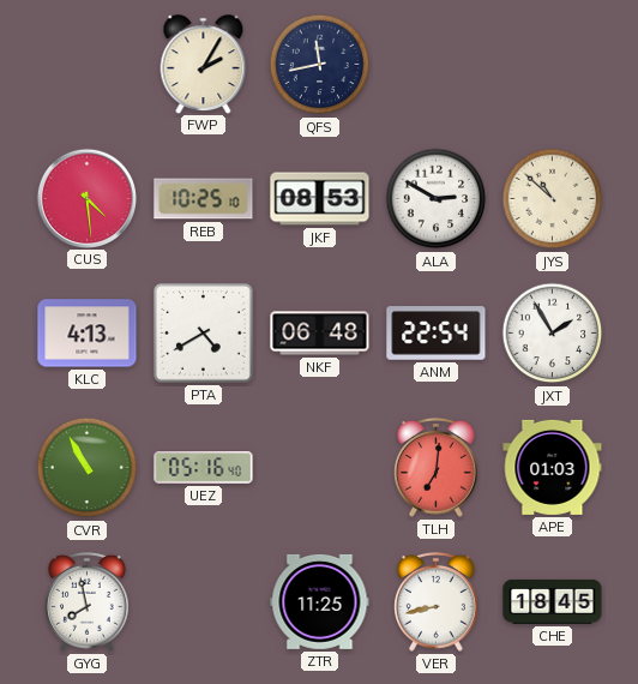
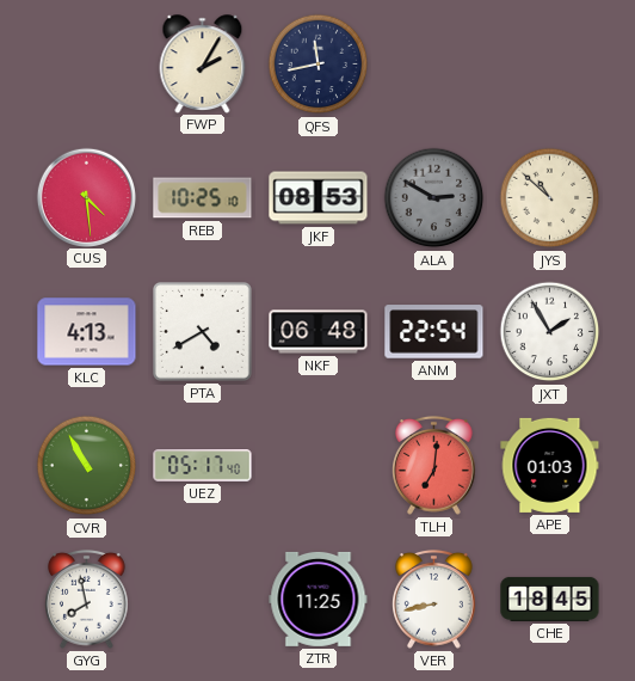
ALA dial: white -> grey (434, 198)
UEZ: 05:16 -> 05:17 (203, 466)
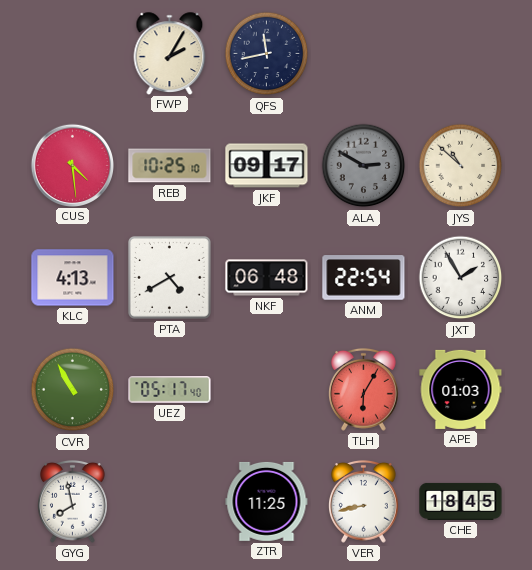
JKF: 08:53 -> 09:17 (267, 166)
TLH: 7:01 -> 6:05 (364, 389)
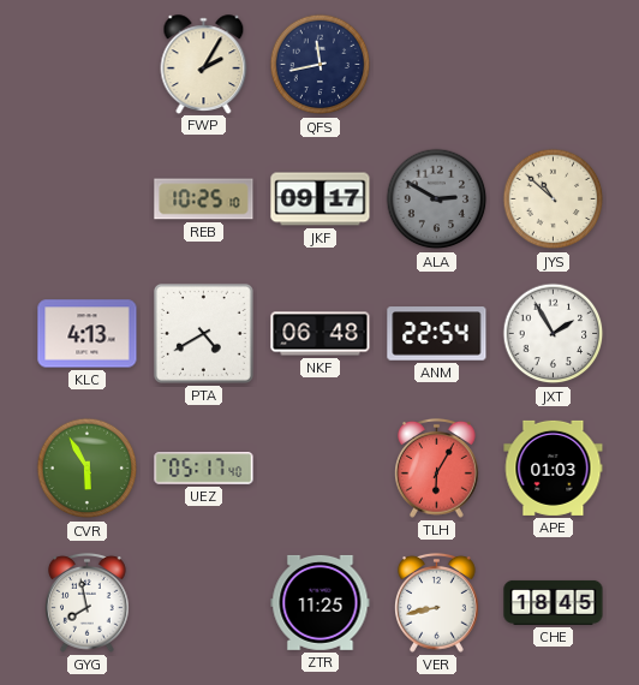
CUS: 4:29 -> none (72, 165)
CVR: 10:55 -> 5:55 (88, 469)
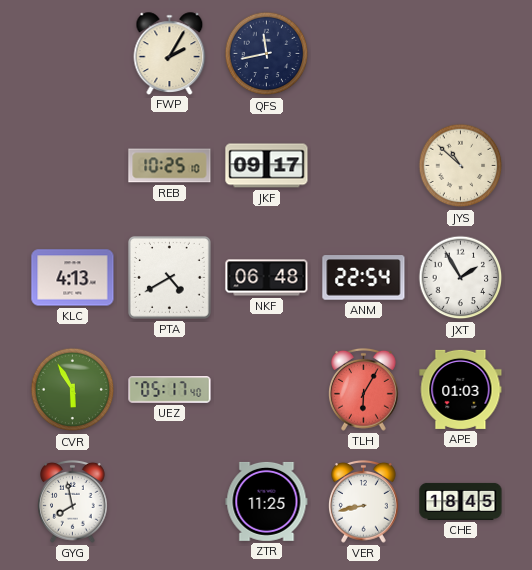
ALA: 2:50 -> none (437, 199)
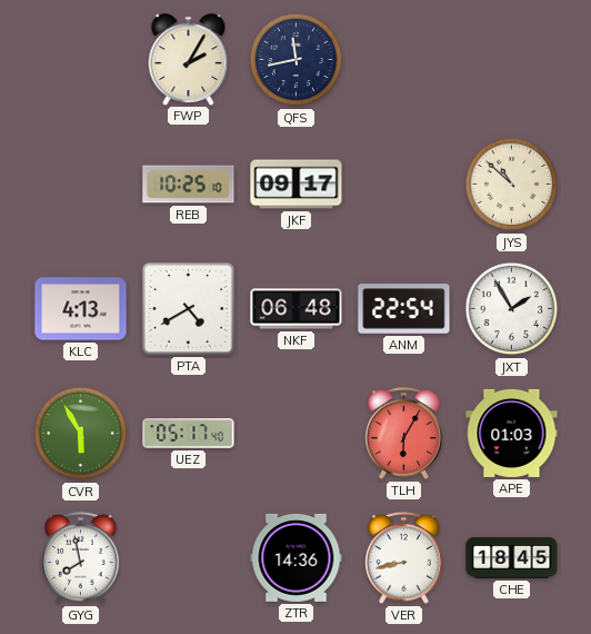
ZTR: 11:25 -> 14:36 (297, 557)
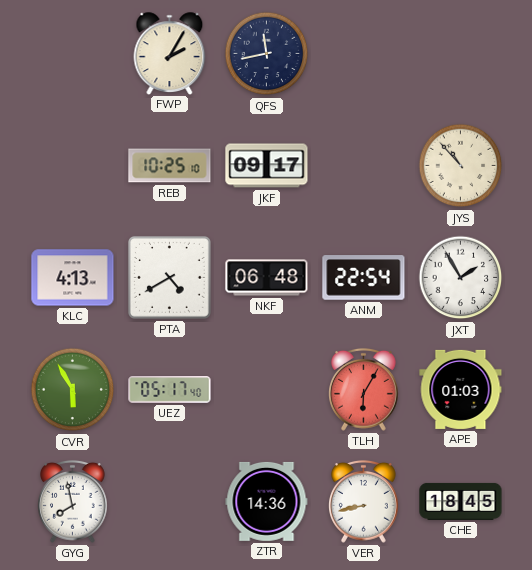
JYS: 10:52 -> 10:53 (461, 166)
